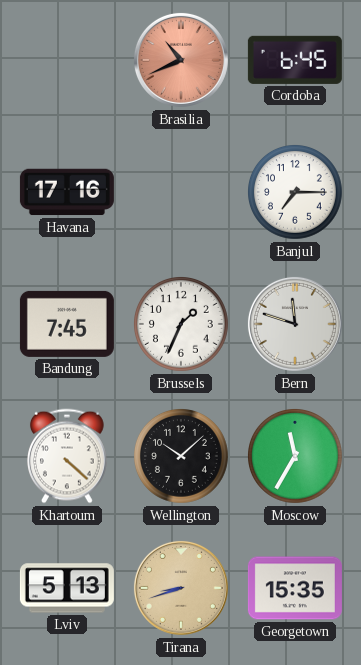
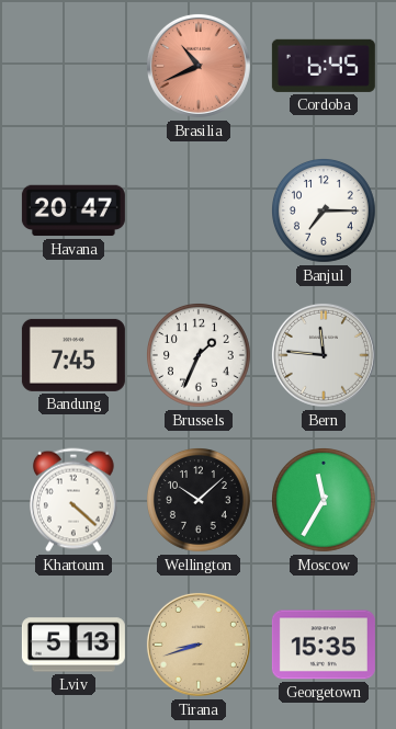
Havana: 17:16 -> 20:47 (73, 210)
Bern: 11:48 -> 11:46 (324, 355)
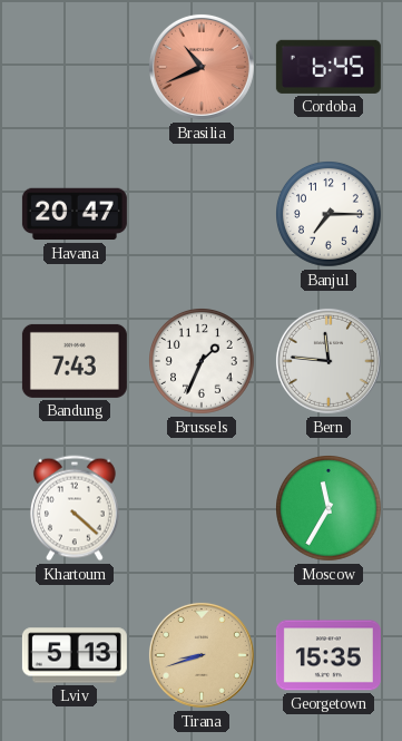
Bandung: 7:45 -> 7:43 (75, 361)
Wellington: 10:08 -> none (200, 501)
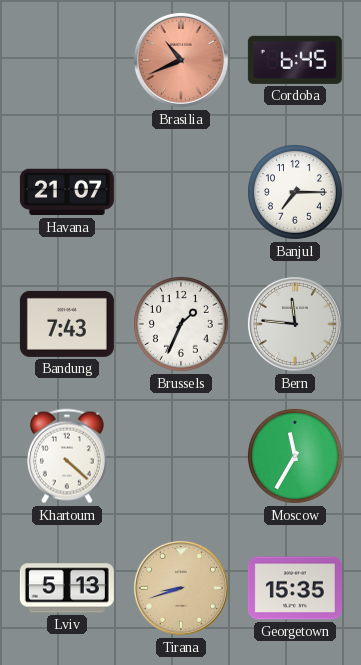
Havana: 20:47 -> 21:07 (67, 192)
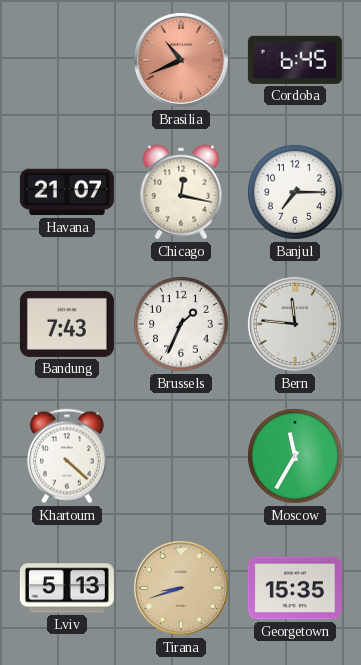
Chicago: none -> 12:17 (181, 192)
